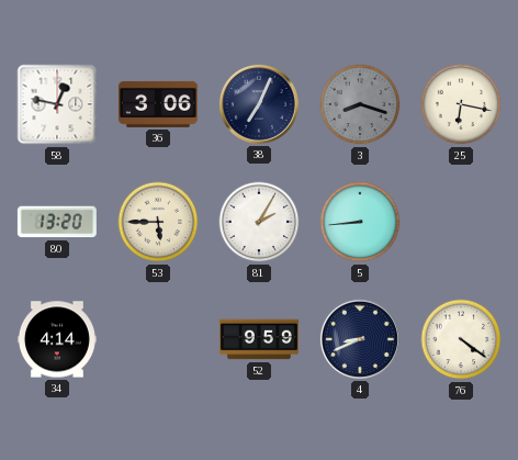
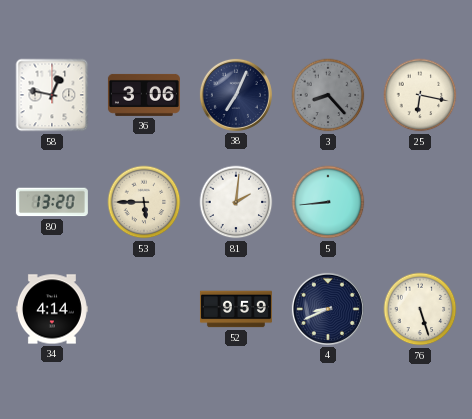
3: 8:18 -> 8:23 (328, 95)
81: 2:05 -> 2:01 (236, 202)
76: 4:21 -> 5:27 (420, 309)
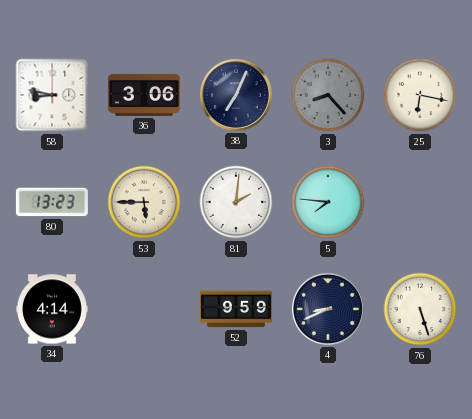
58: 12:47 -> 8:47 (52, 95)
80: 13:20 -> 13:23 (52, 202)
5: 8:44 -> 7:46 (328, 202)
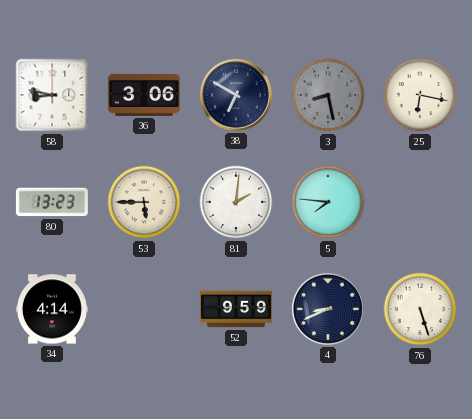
38: 7:04 -> 6:50 (236, 95)
3: 8:23 -> 8:28 (328, 95)
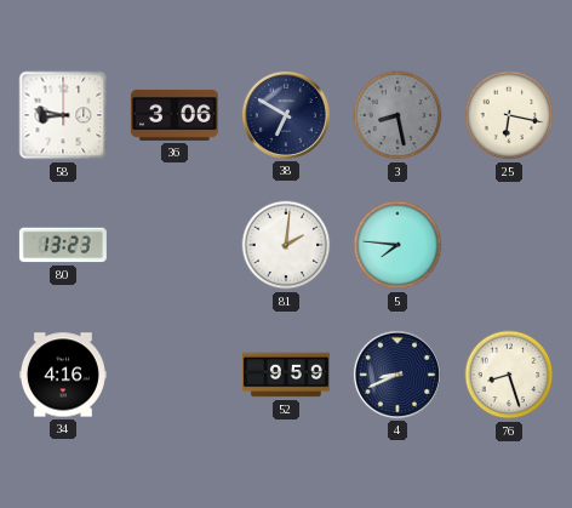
53: 5:45 -> none (144, 202)
34: 4:14 -> 4:16 (63, 375)
76: 5:27 -> 8:27 (509, 375)
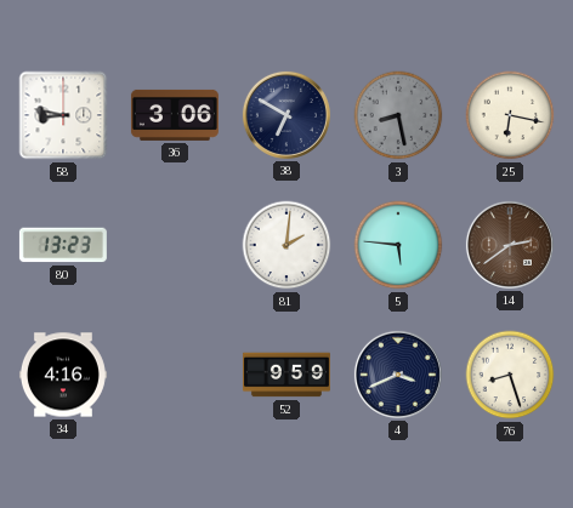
5: 7:46 -> 5:46 (398, 245)
14: none -> 2:39 (510, 245)
4: 8:41 -> 3:41 (398, 375)
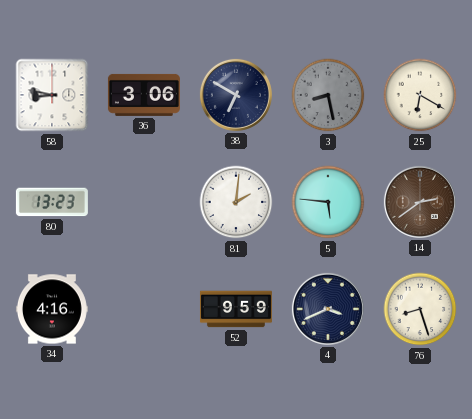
25: 6:17 -> 6:20 (420, 95)
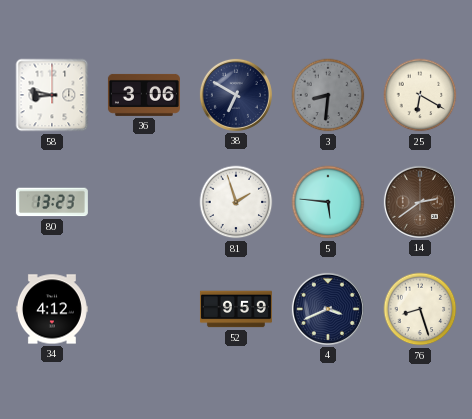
3: 8:28 -> 8:31 (328, 95)
81: 2:01 -> 1:57 (236, 202)
34: 4:16 -> 4:12 (52, 309)
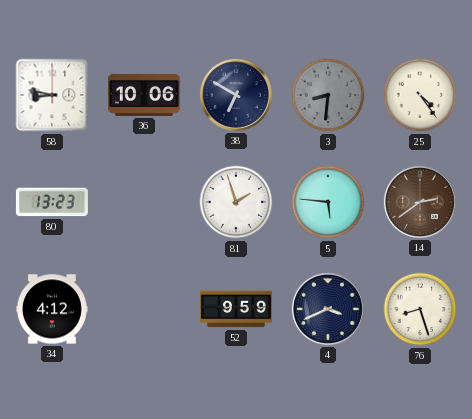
36: 3:06 -> 10:06 (144, 95)
25: 6:20 -> 4:24 (420, 95)
